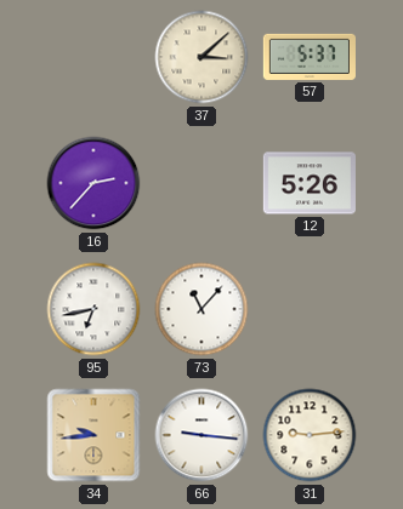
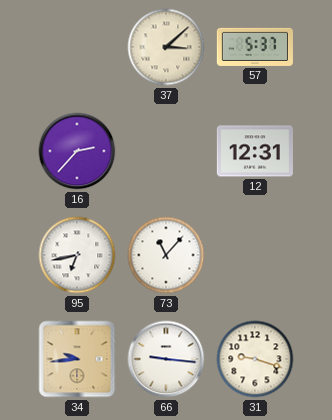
12: 5:26 -> 12:31 (255, 151)
31: 9:14 -> 9:18 (255, 359)
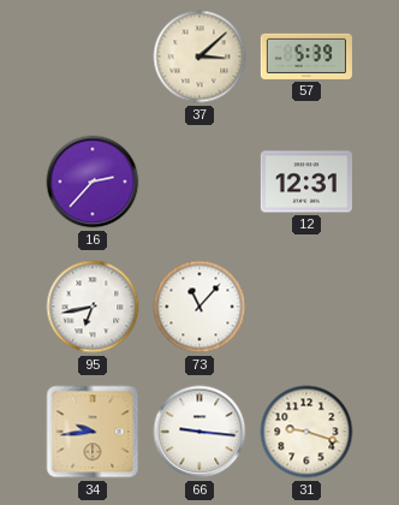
57: 5:37 -> 5:39 (306, 57)
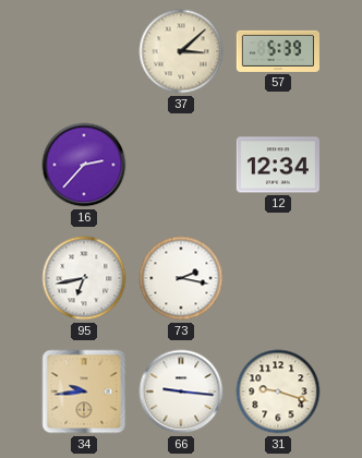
12: 12:31 -> 12:34 (278, 165)
73: 11:07 -> 2:17 (181, 278)
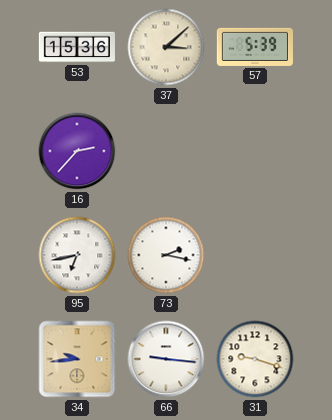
53: none -> 15:36 (77, 47)
12: 12:34 -> none (278, 165)
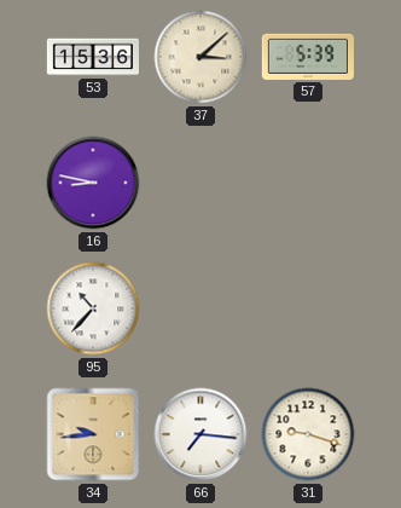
16: 2:37 -> 8:47 (93, 183)
95: 6:43 -> 10:37 (93, 308)
73: 2:17 -> none (166, 255)
66: 9:16 -> 7:16 (200, 434)
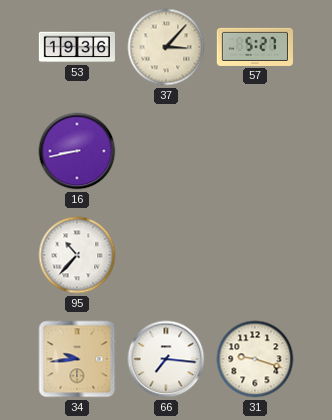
53: 15:36 -> 19:36 (77, 47)
37: 3:08 -> 3:07 (166, 47)
57: 5:39 -> 5:27 (255, 47)
16: 8:47 -> 8:43 (77, 151)
